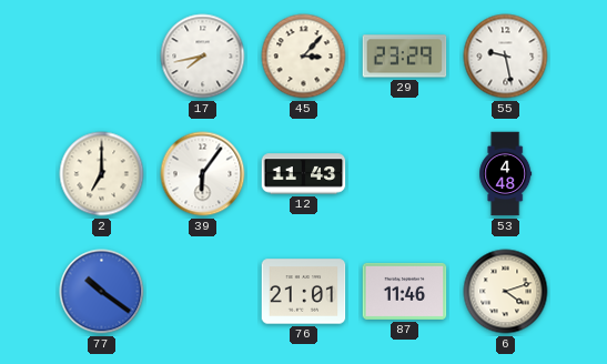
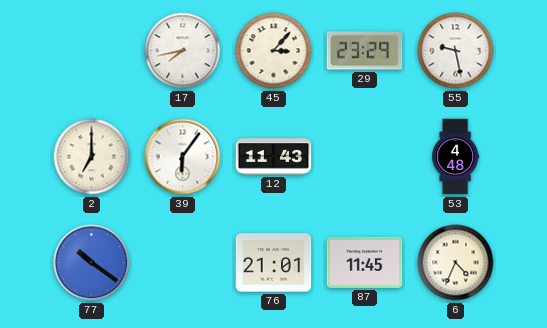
87: 11:46 -> 11:45 (365, 262)
6: 4:12 -> 4:34 (456, 263)
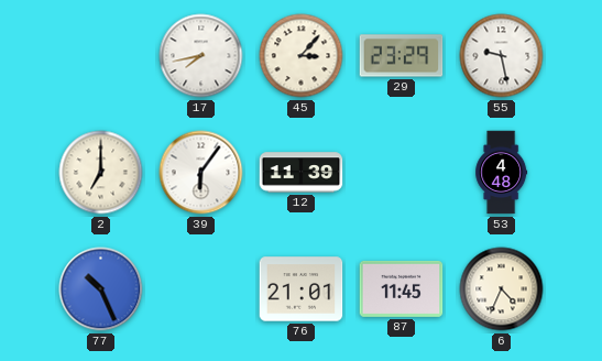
12: 11:43 -> 11:39 (302, 173)
77: 10:21 -> 10:26 (101, 289)
